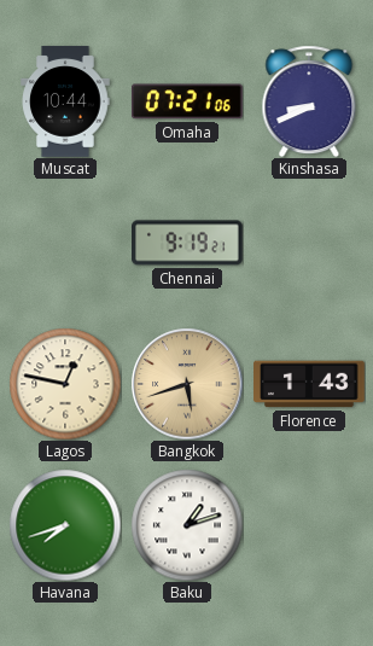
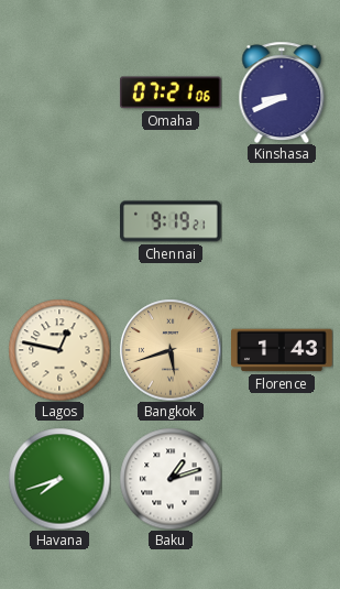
Muscat: 10:44 -> none (65, 101)
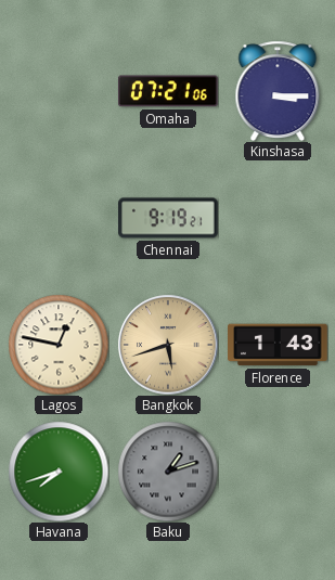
Kinshasa: 8:41 -> 3:15 (278, 91)
Baku dial: white -> grey (168, 472)
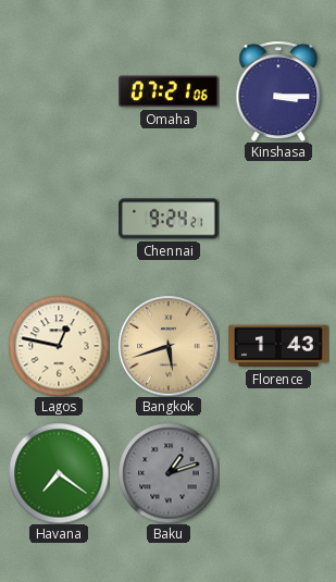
Chennai: 9:19 -> 9:24 (170, 219)
Havana: 7:42 -> 7:21 (59, 473)
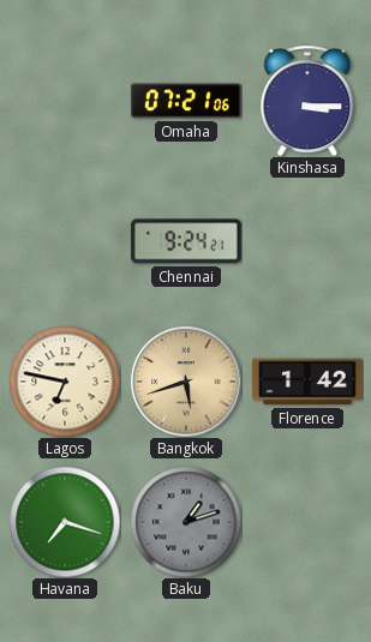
Lagos: 12:47 -> 6:47 (65, 382)
Florence: 1:43 -> 1:42 (309, 382)
Havana: 7:21 -> 7:18 (65, 522)
